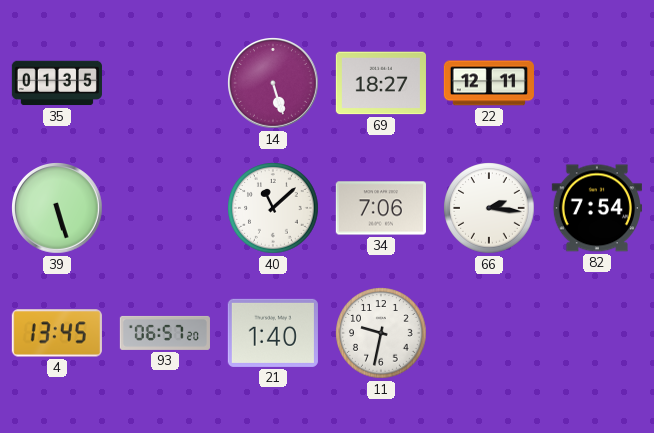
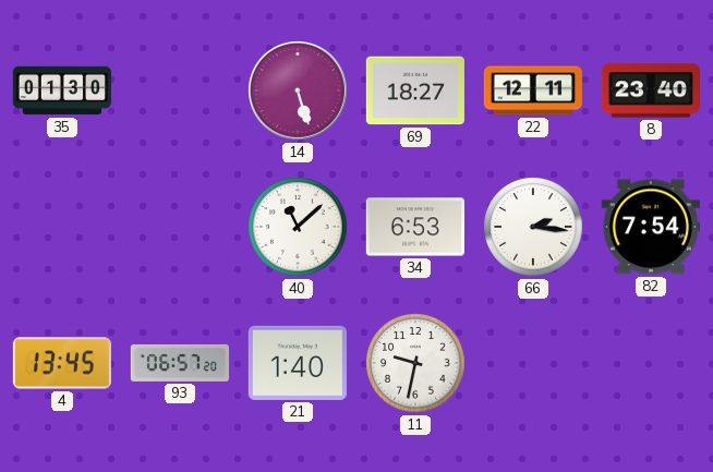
35: 01:35 -> 01:30 (62, 90)
8: none -> 23:40 (650, 90)
39: 5:27 -> none (58, 209)
34: 7:06 -> 6:53 (415, 227)
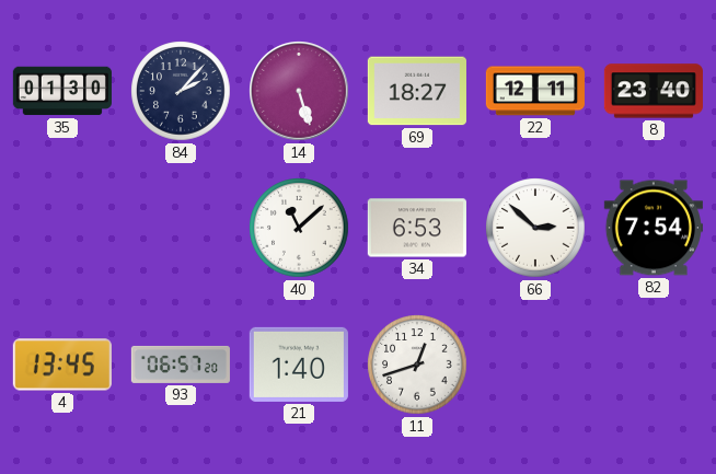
84: none -> 2:07 (181, 91)
66: 2:16 -> 2:52 (535, 228)
11: 9:32 -> 12:42 (417, 365)
